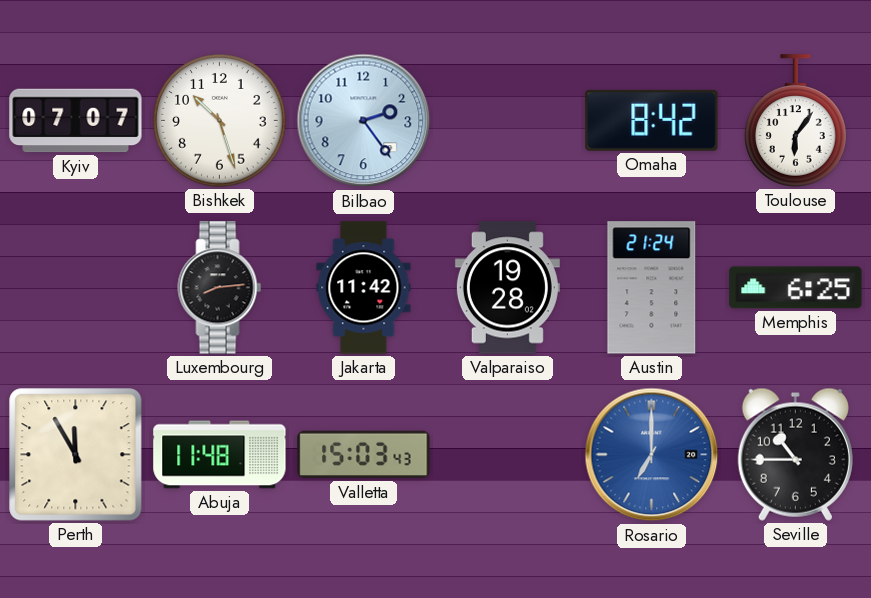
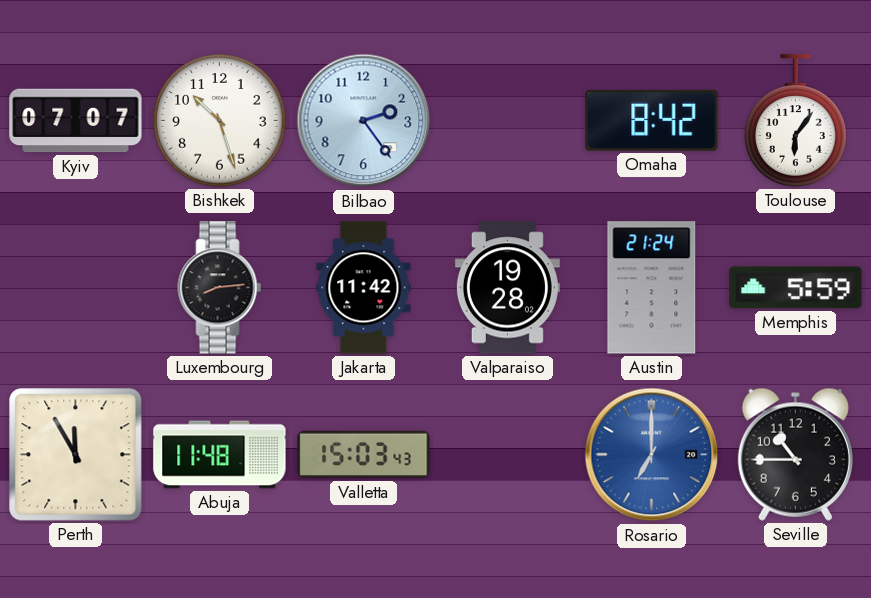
Memphis: 6:25 -> 5:59 (796, 288)
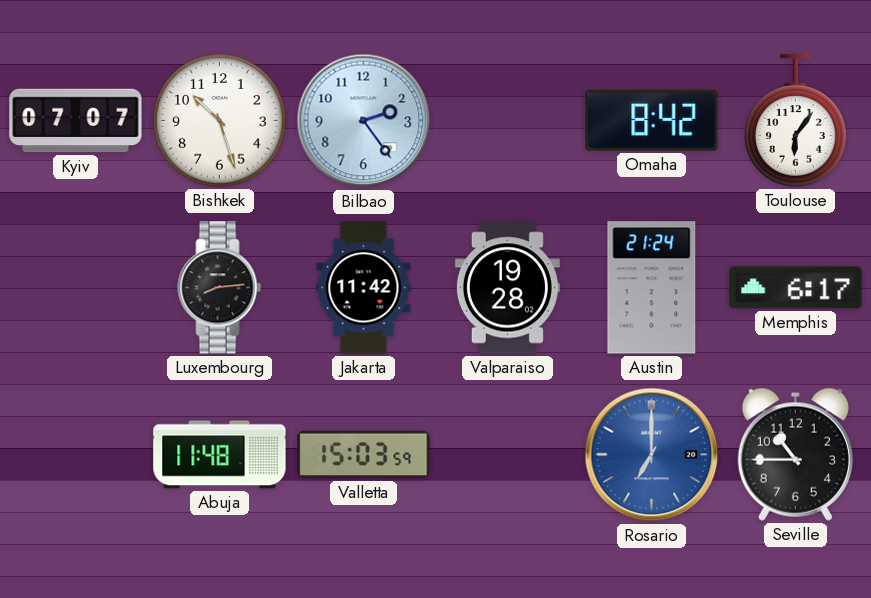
Memphis: 5:59 -> 6:17 (796, 288)
Perth: 11:55 -> none (76, 455)
Valletta: 15:03:43 -> 15:03:59 (364, 455)
